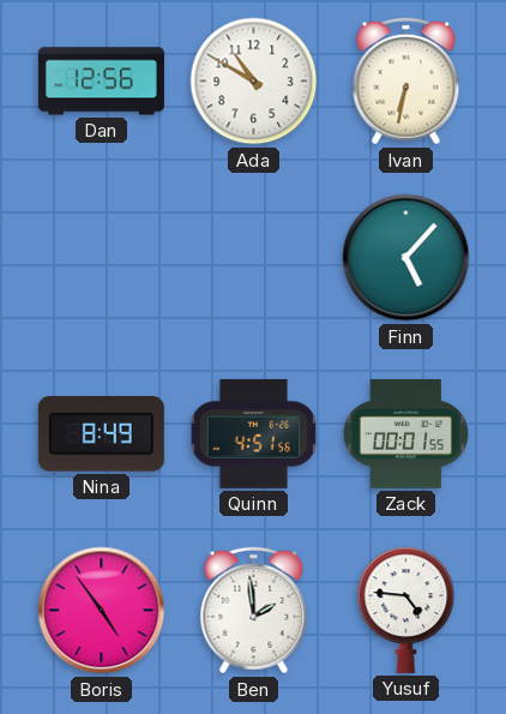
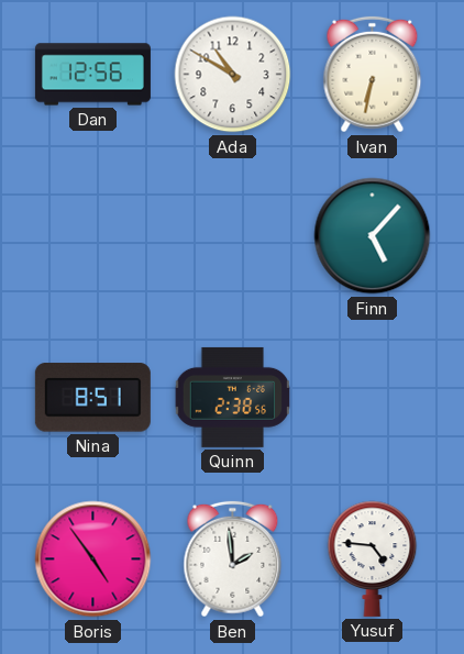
Nina: 8:49 -> 8:51 (92, 398)
Quinn: 4:51 -> 2:38 (233, 397)
Zack: 00:01 -> none (405, 433)
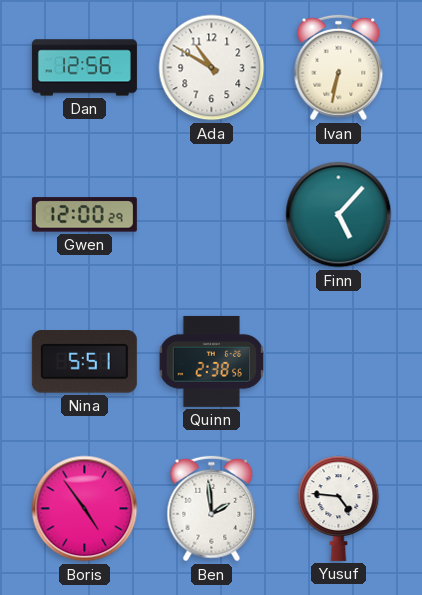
Gwen: none -> 12:00 (84, 215)
Nina: 8:51 -> 5:51 (84, 362)
